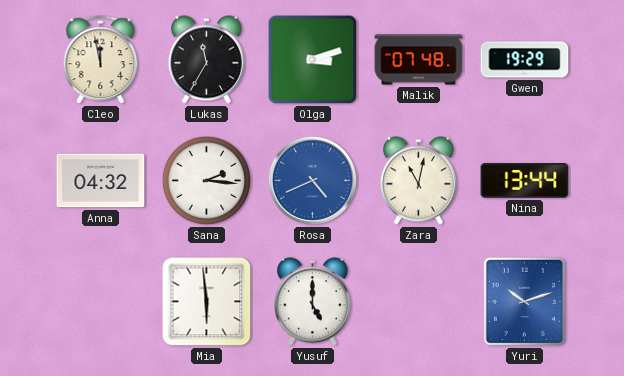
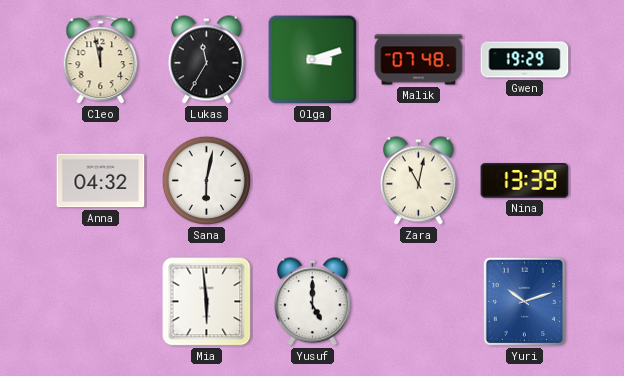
Sana: 2:16 -> 6:02 (206, 180)
Rosa: 4:41 -> none (312, 180)
Nina: 13:44 -> 13:39 (525, 181)
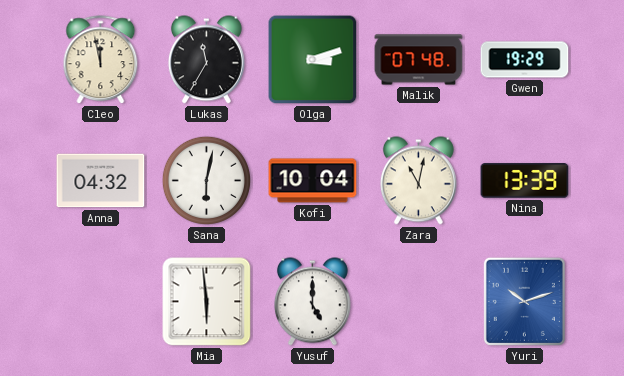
Kofi: none -> 10:04 (313, 181)
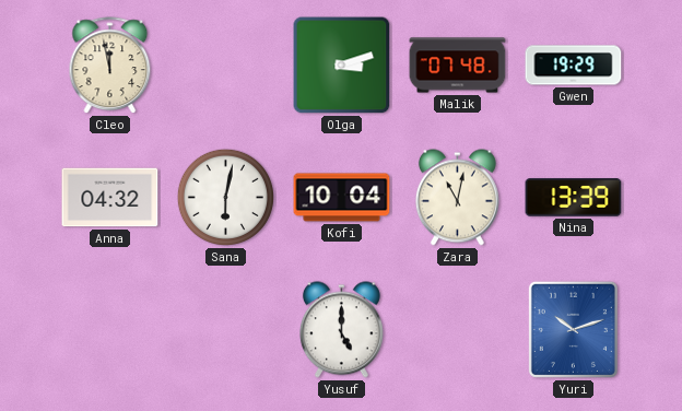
Lukas: 11:35 -> none (206, 60)
Mia: 5:59 -> none (207, 302)
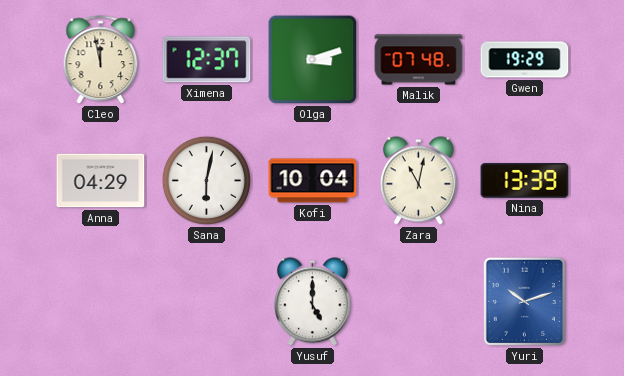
Ximena: none -> 12:37 (207, 60)
Anna: 04:32 -> 04:29 (101, 181)
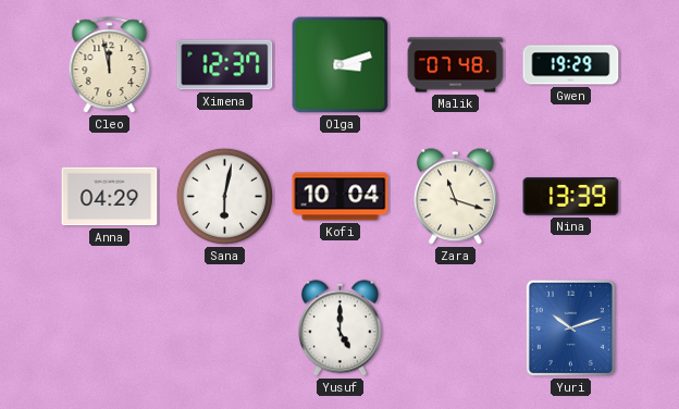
Zara: 11:02 -> 11:18 (455, 197)
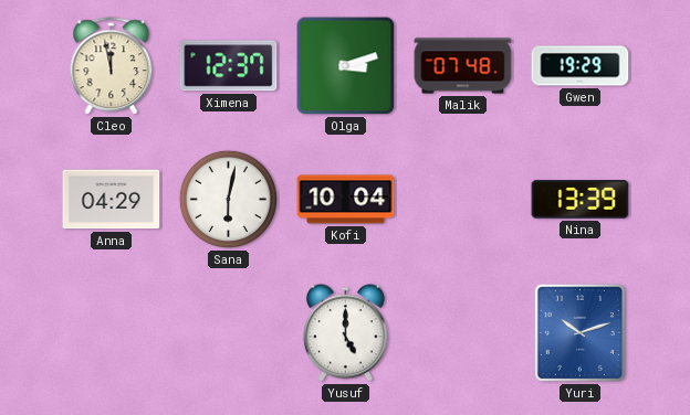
Zara: 11:18 -> none (455, 197)
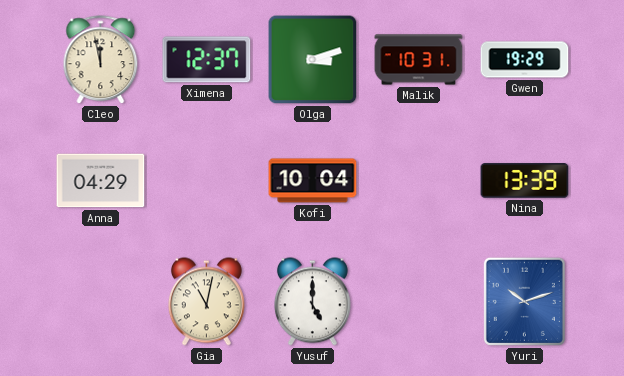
Malik: 07:48 -> 10:31 (419, 60)
Sana: 6:02 -> none (228, 199)
Gia: none -> 11:02 (206, 302)
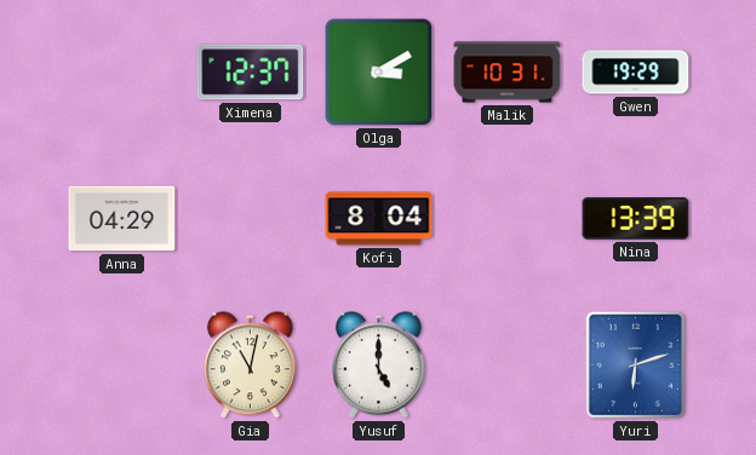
Cleo: 11:58 -> none (101, 60)
Olga: 3:12 -> 3:10 (379, 73)
Kofi: 10:04 -> 8:04 (379, 219)
Yuri: 10:12 -> 6:12 (635, 364)
